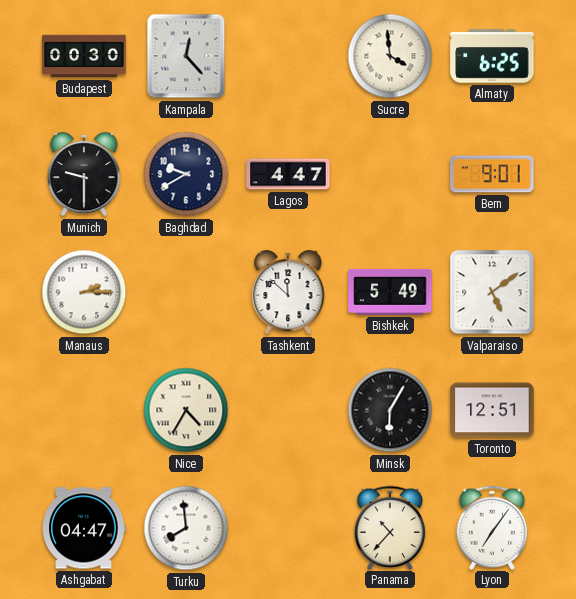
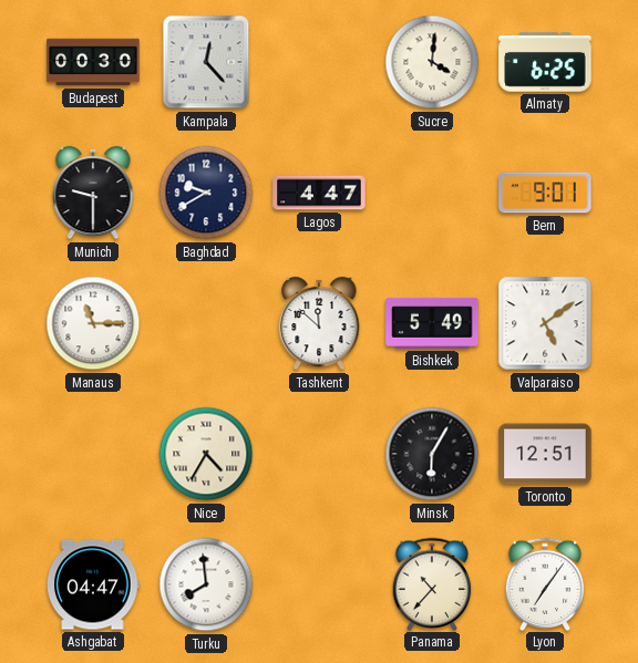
Sucre: 3:59 -> 4:01 (432, 62)
Manaus: 2:15 -> 11:15 (93, 323)
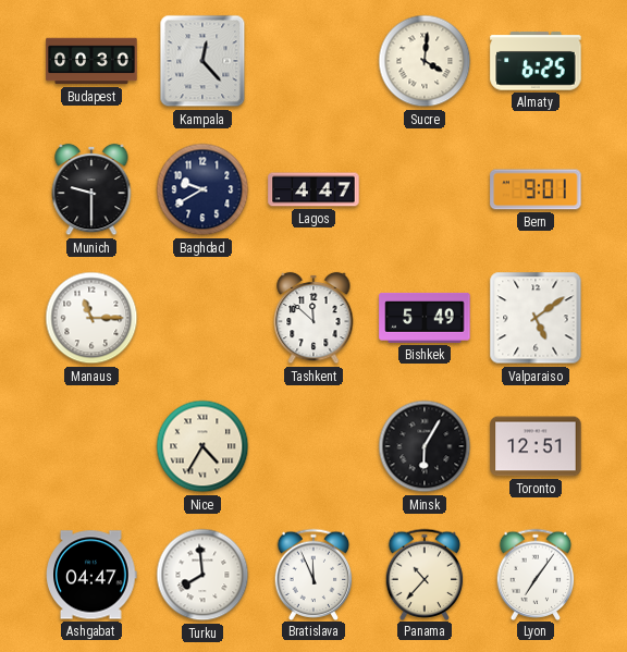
Bratislava: none -> 11:56 (313, 574)
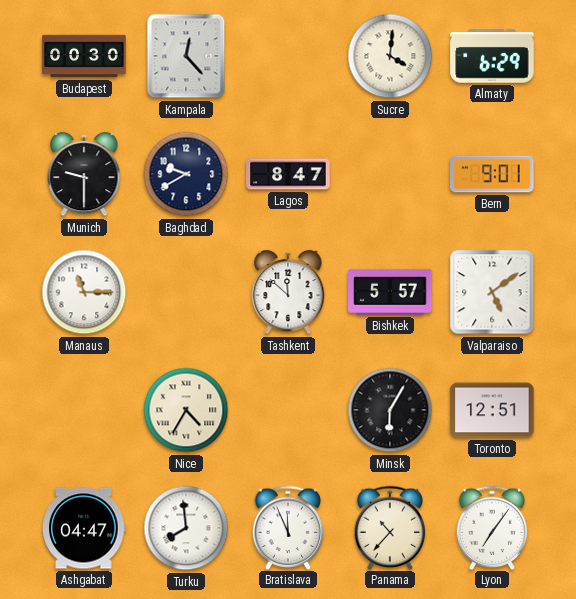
Almaty: 6:25 -> 6:29 (492, 56)
Lagos: 4:47 -> 8:47 (288, 174)
Bishkek: 5:49 -> 5:57 (390, 292)
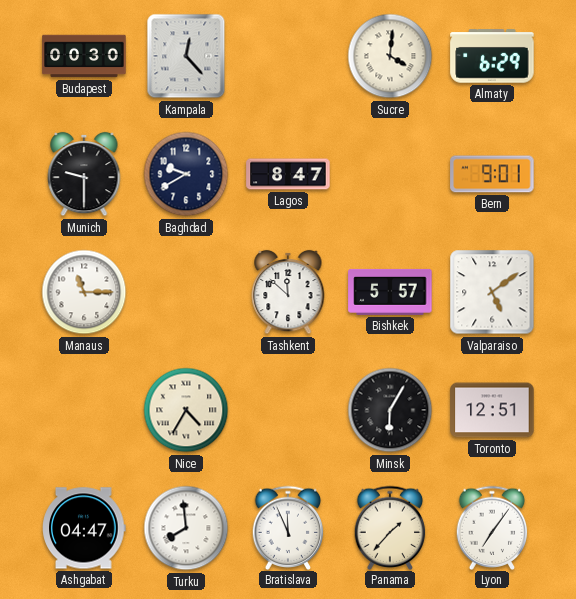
Panama: 10:37 -> 1:37 (390, 527)
